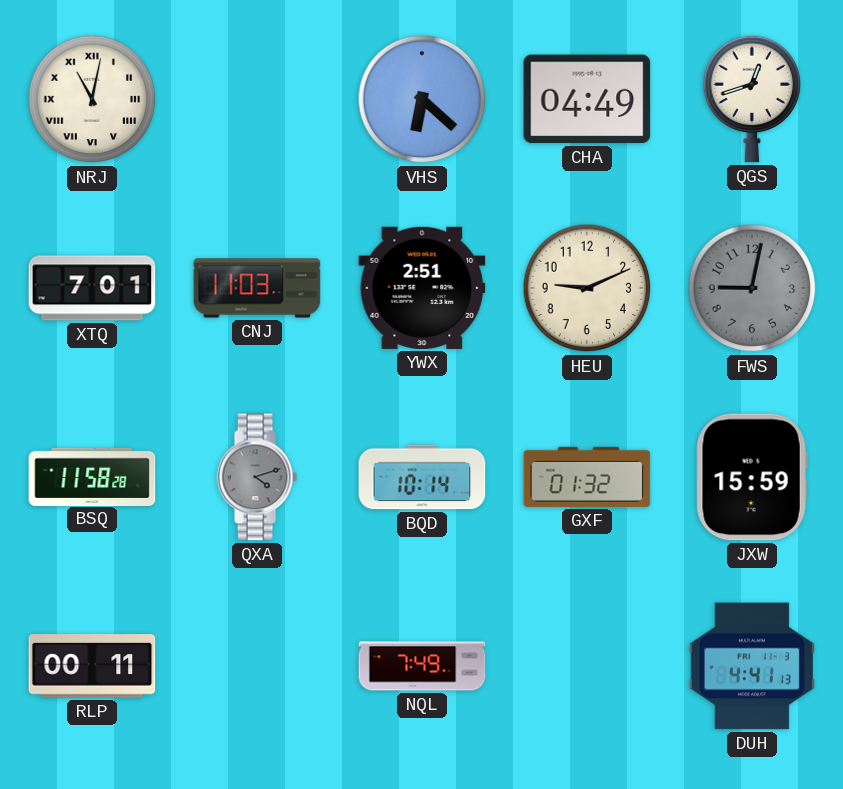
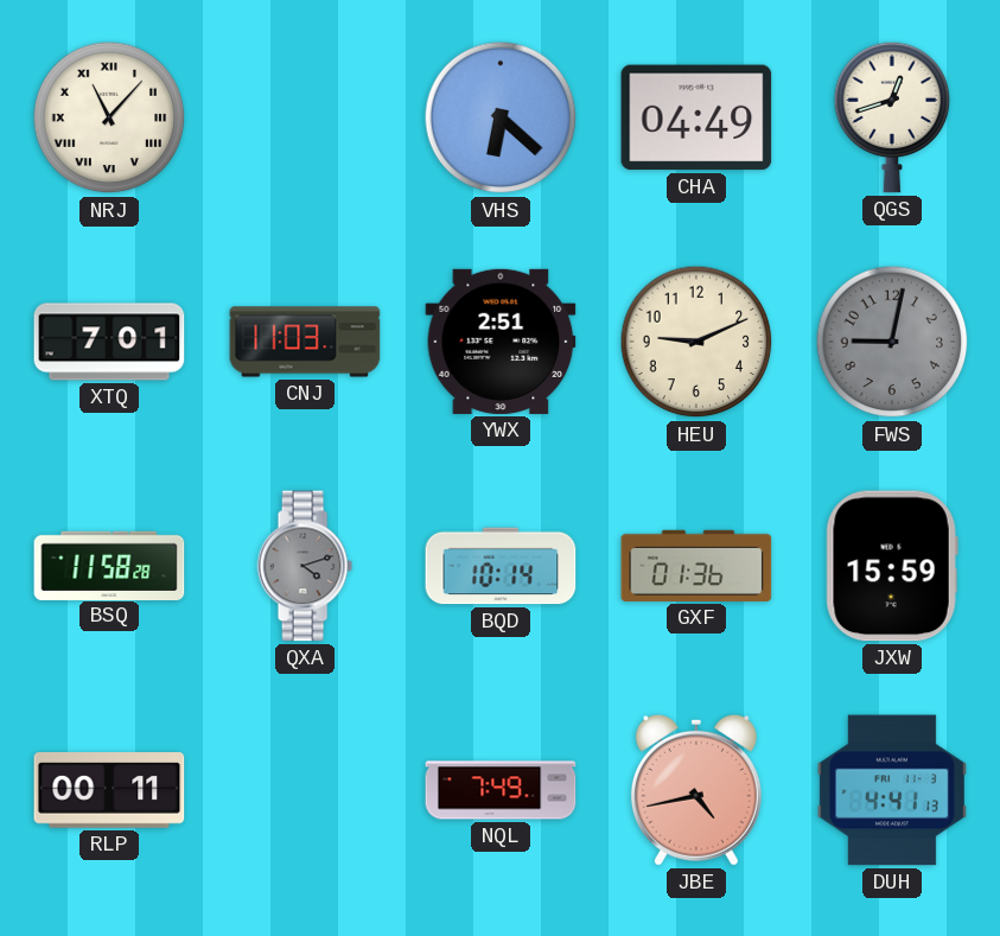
NRJ: 11:02 -> 11:07 (109, 117)
GXF: 01:32 -> 01:36 (696, 566)
JBE: none -> 4:43 (696, 790)
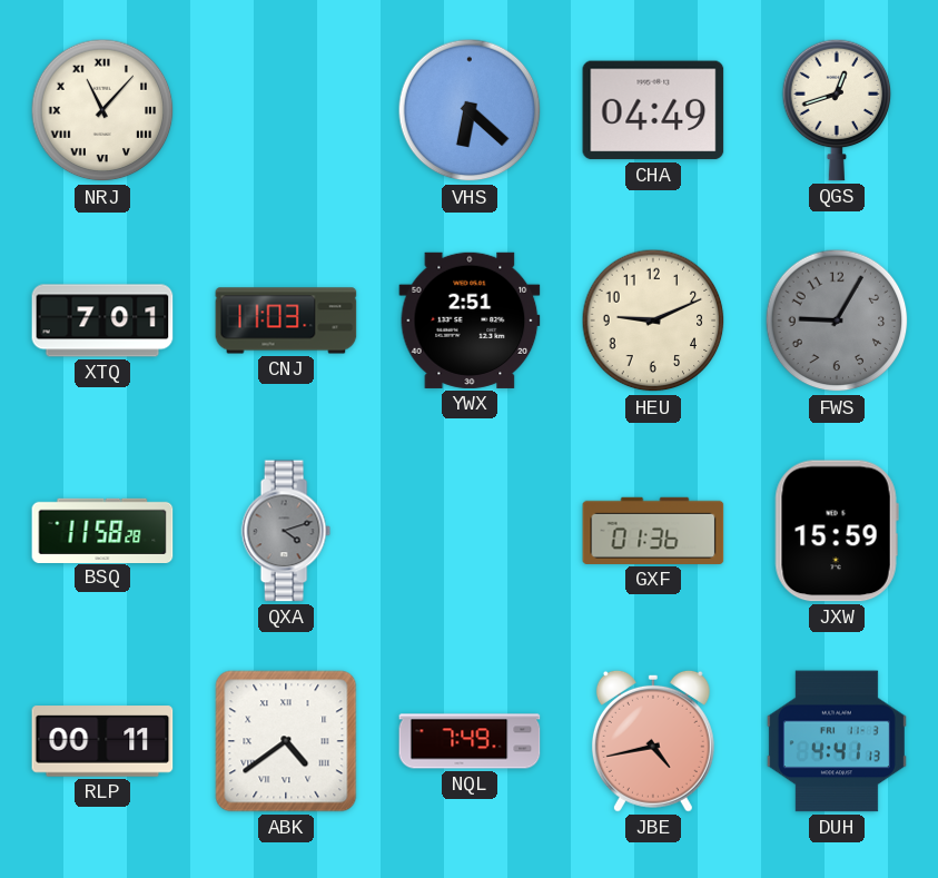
FWS: 9:02 -> 9:05 (837, 320)
BQD: 10:14 -> none (501, 566)
ABK: none -> 4:39 (286, 741)
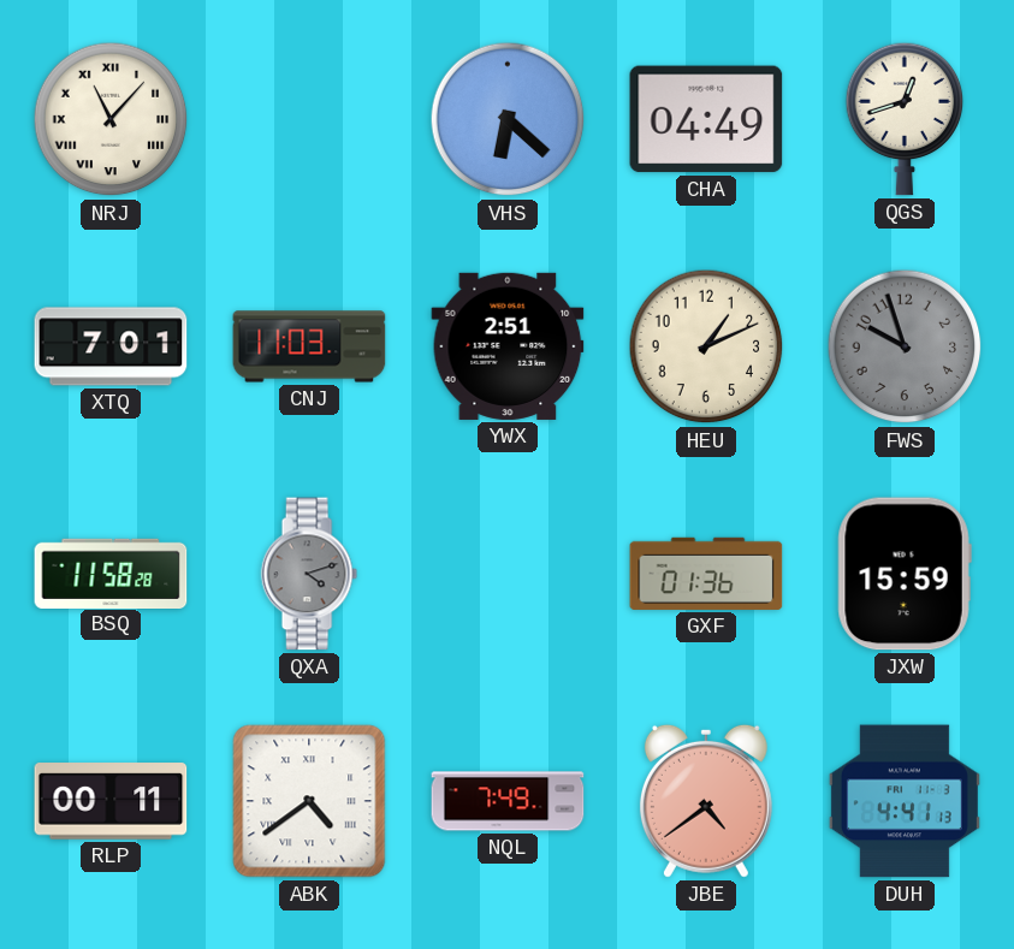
HEU: 9:11 -> 1:11 (706, 346)
FWS: 9:05 -> 9:57 (905, 346)
JBE: 4:43 -> 4:39 (706, 801)
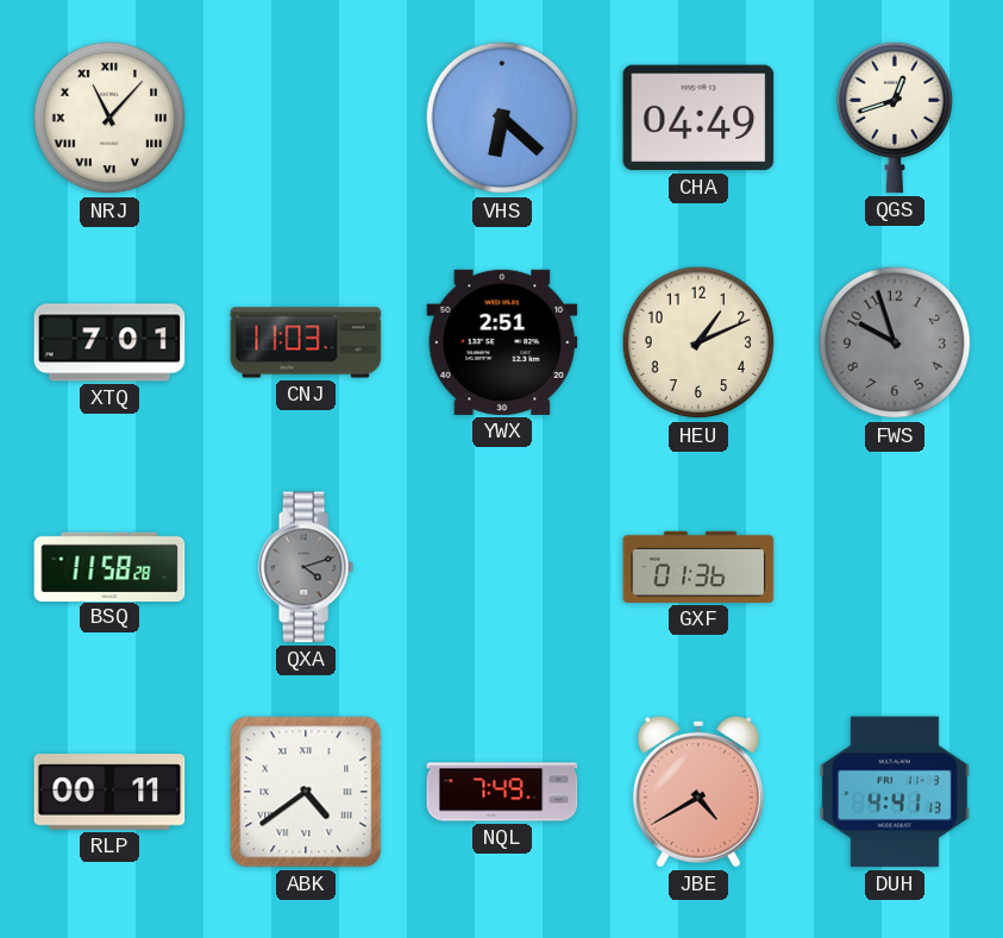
JXW: 15:59 -> none (905, 574)
JBE: 4:39 -> 4:40 (698, 792)
